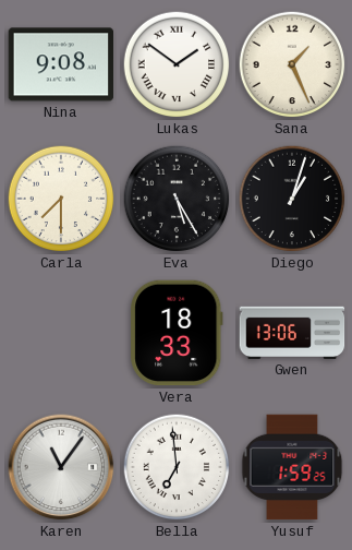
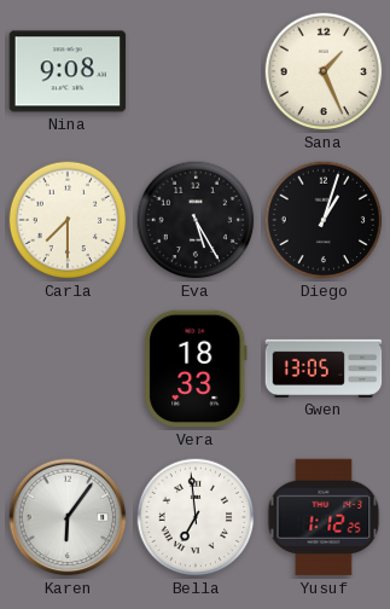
Lukas: 1:51 -> none (177, 64)
Gwen: 13:06 -> 13:05 (324, 369)
Karen: 11:06 -> 6:06 (68, 517)
Yusuf: 1:59 -> 1:12 (324, 517)
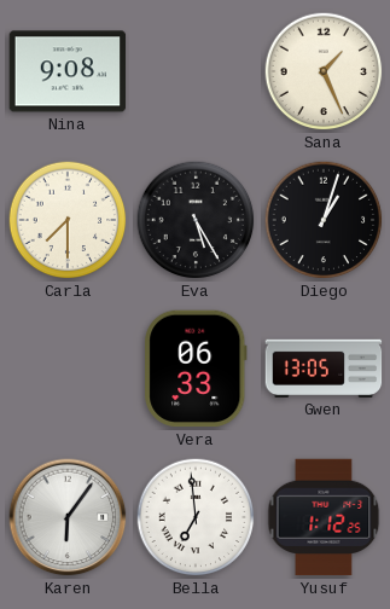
Vera: 18:33 -> 06:33 (196, 369)
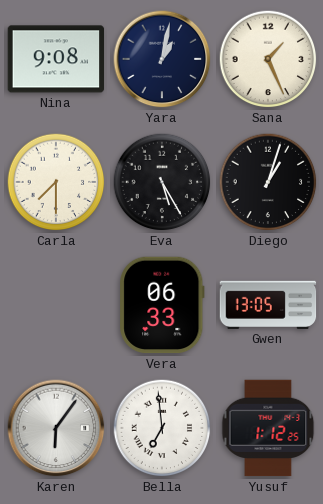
Yara: none -> 1:02 (162, 59)
